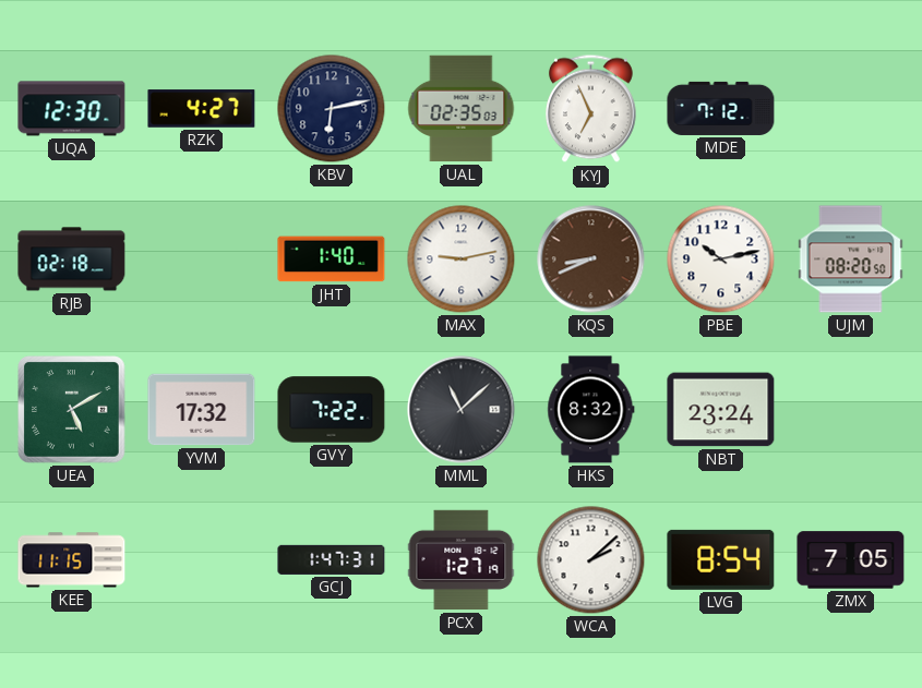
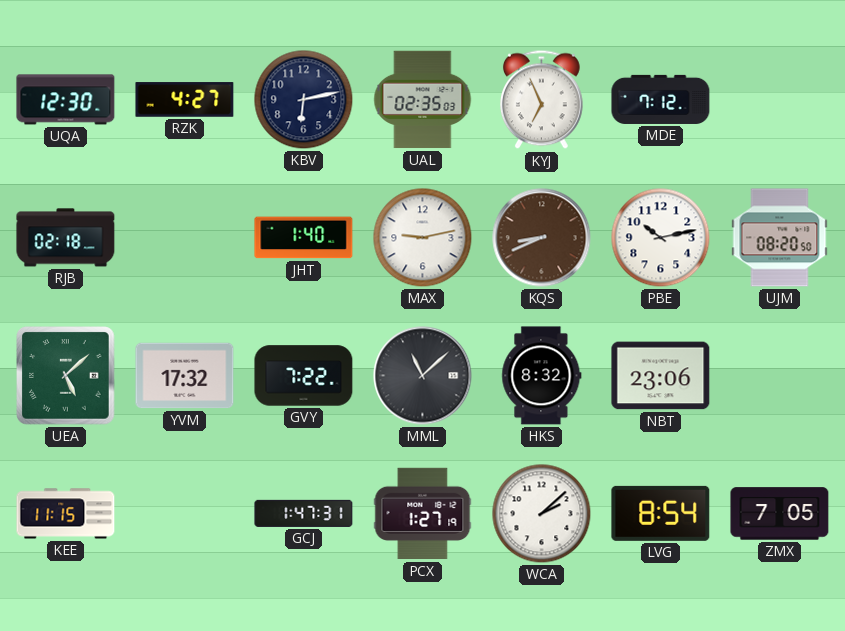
UEA: 5:10 -> 5:08 (66, 376)
NBT: 23:24 -> 23:06 (661, 376)
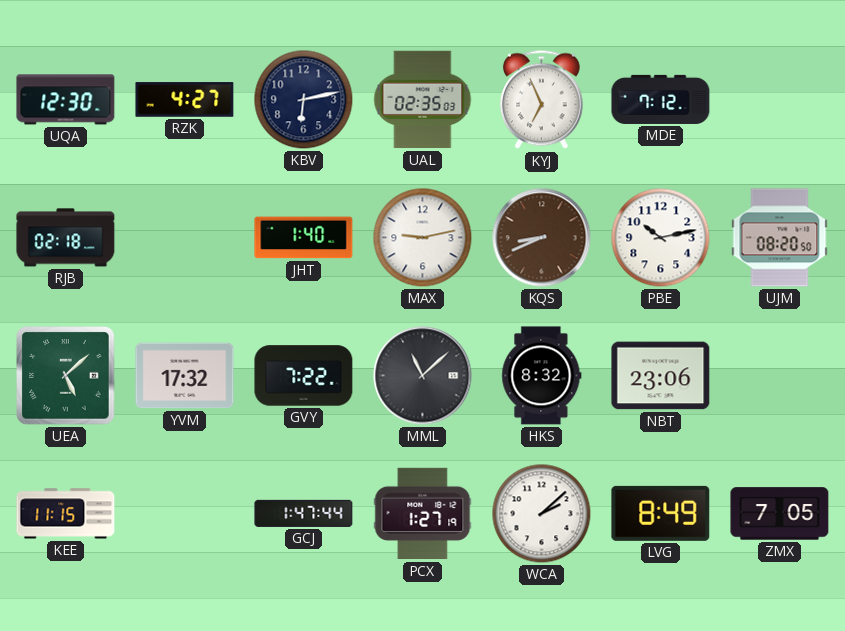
GCJ: 1:47:31 -> 1:47:44 (304, 513)
LVG: 8:54 -> 8:49 (661, 513)
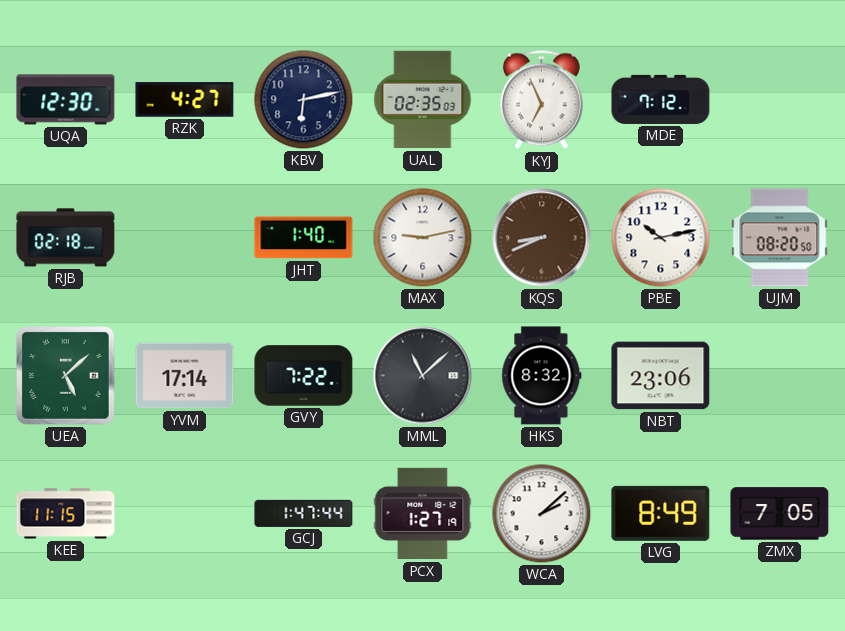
YVM: 17:32 -> 17:14 (185, 376)
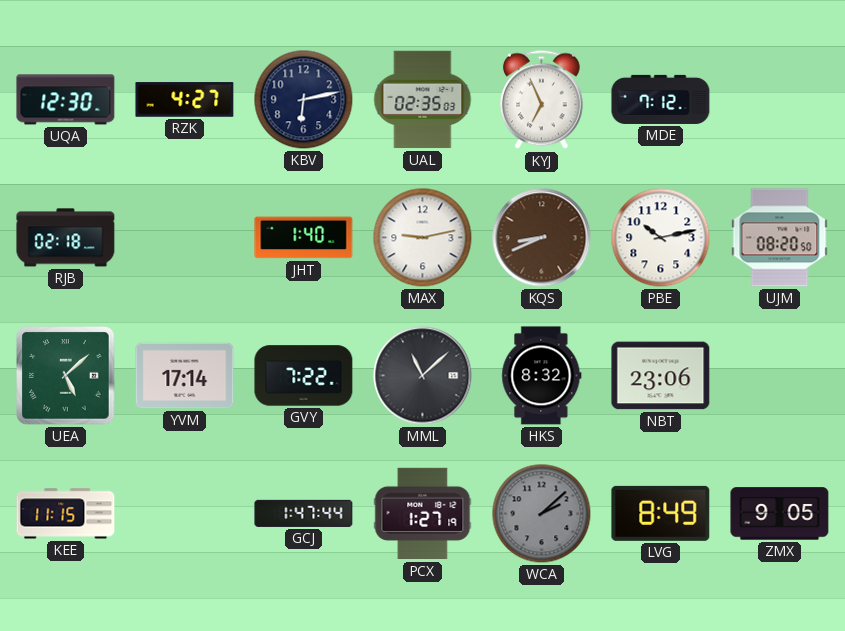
WCA dial: white -> grey (542, 514)
ZMX: 7:05 -> 9:05 (780, 514)
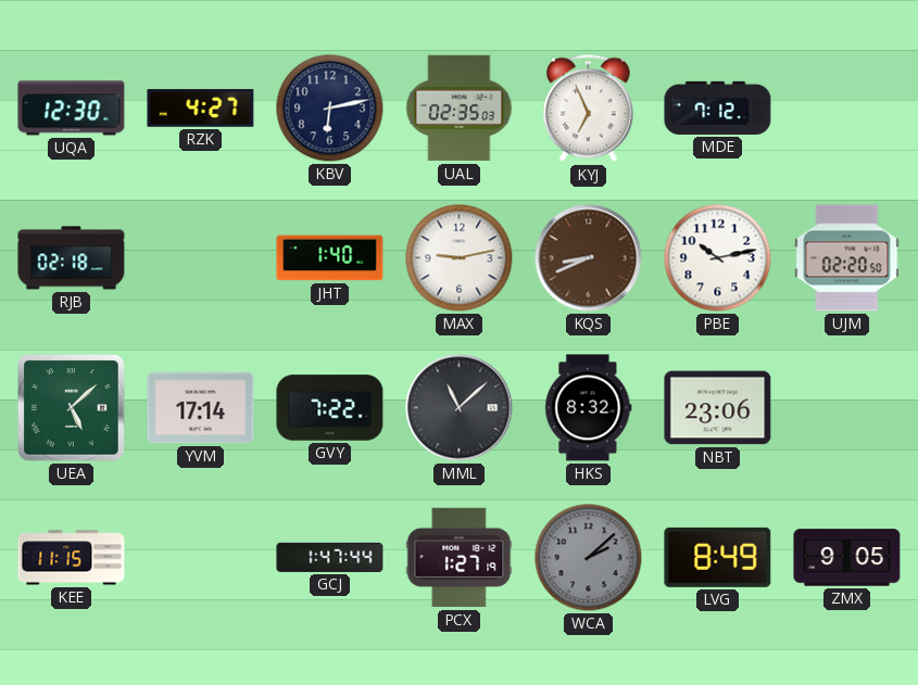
UJM: 08:20 -> 02:20 (847, 258)
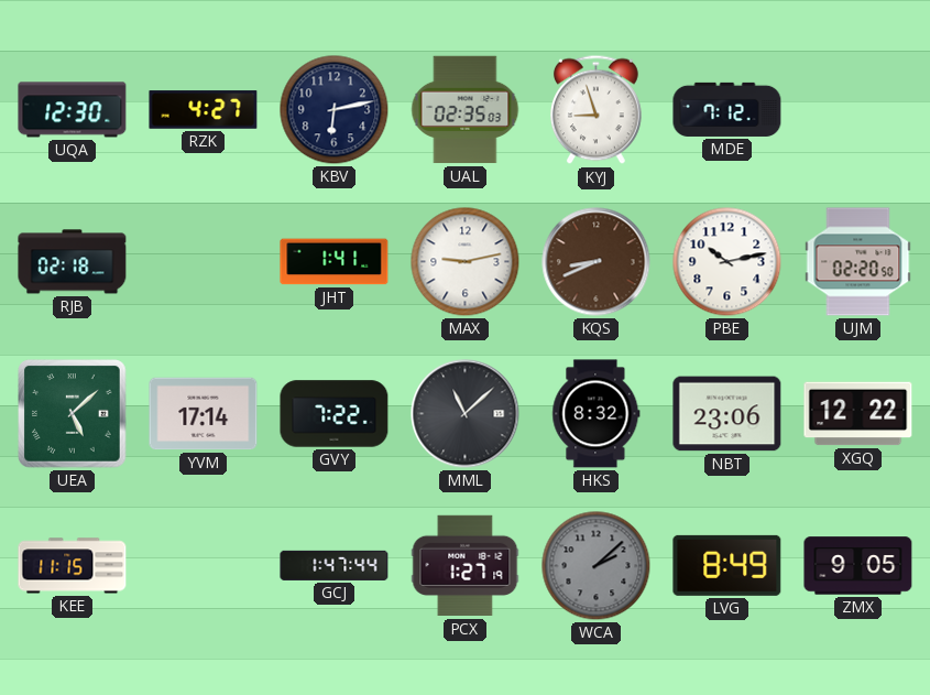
KYJ: 6:56 -> 8:57 (597, 110)
JHT: 1:40 -> 1:41 (335, 262)
XGQ: none -> 12:22 (858, 414)
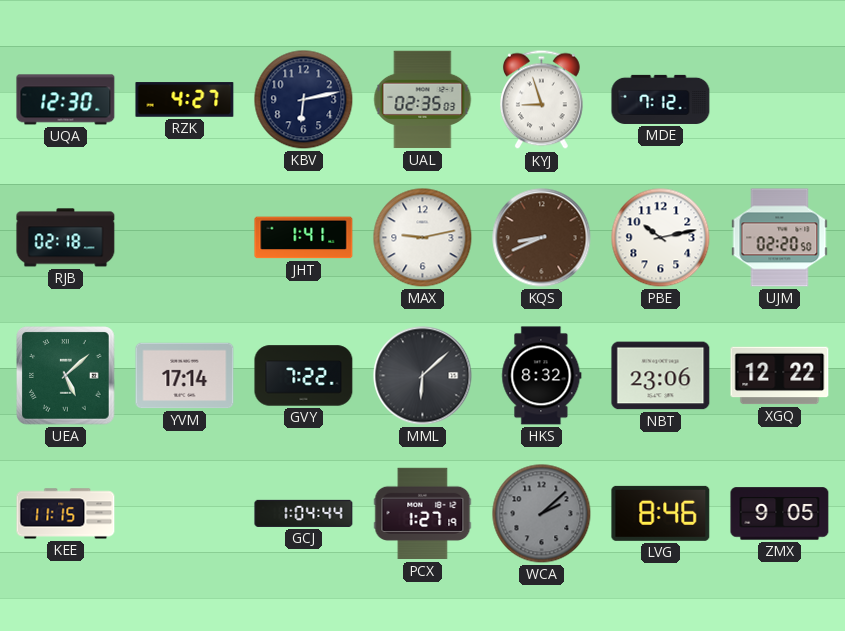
MML: 11:08 -> 6:08 (423, 376)
GCJ: 1:47 -> 1:04 (304, 513)
LVG: 8:49 -> 8:46 (661, 513)
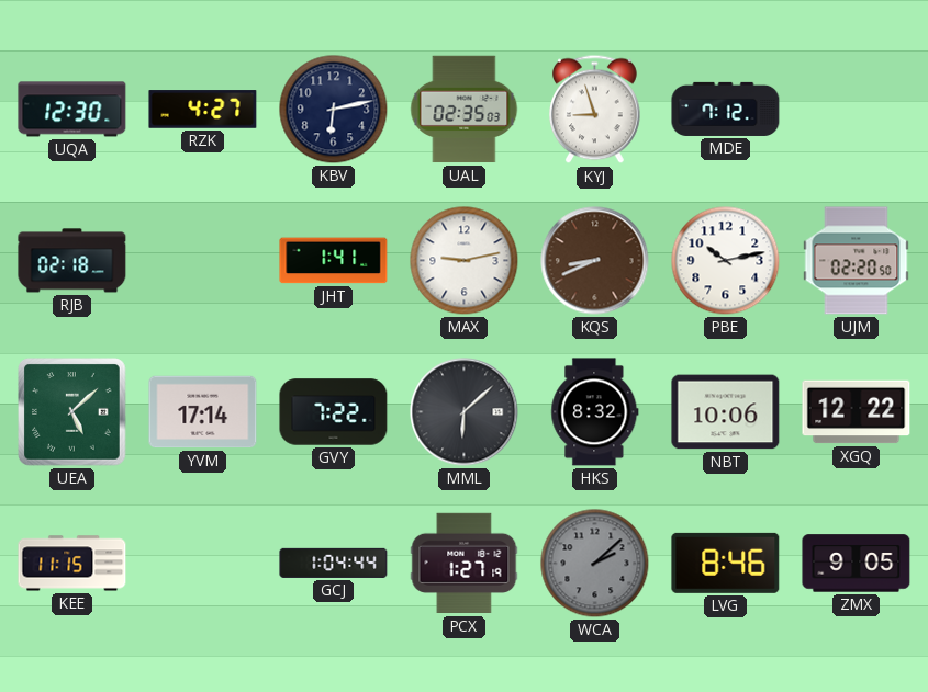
NBT: 23:06 -> 10:06 (726, 412)
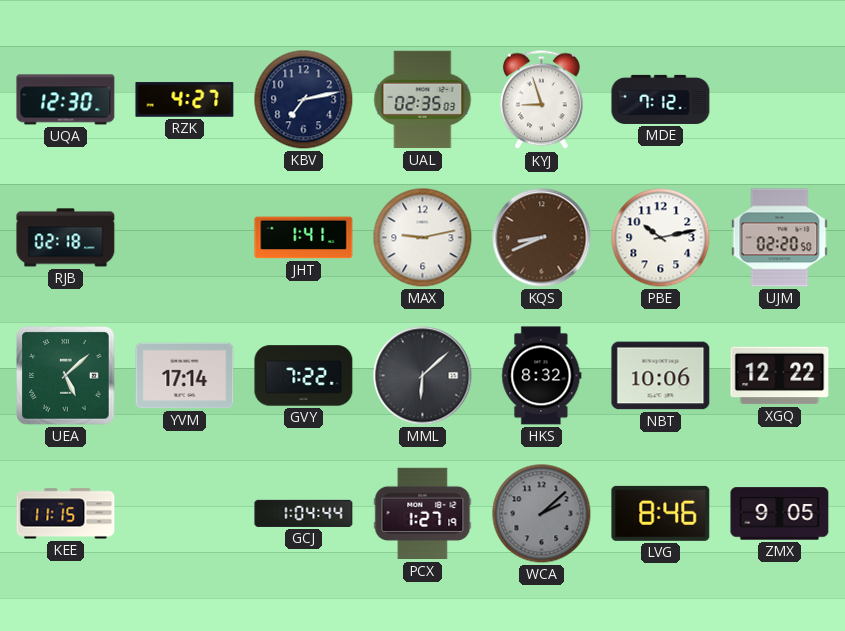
KBV: 6:13 -> 7:13 (304, 100)
